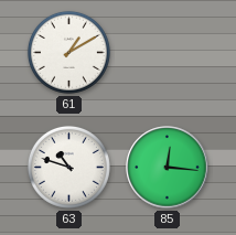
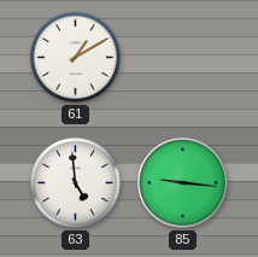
63: 10:48 -> 4:59 (75, 182)
85: 12:16 -> 9:16 (183, 183)
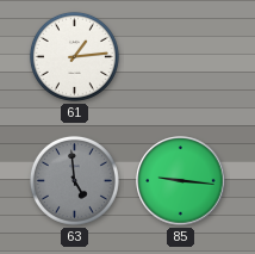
61: 1:10 -> 1:14 (74, 56)
63 dial: white -> grey (74, 180)
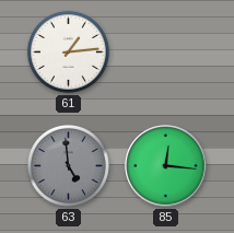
85: 9:16 -> 12:16 (166, 166)
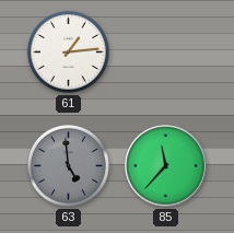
85: 12:16 -> 11:37 (166, 166)
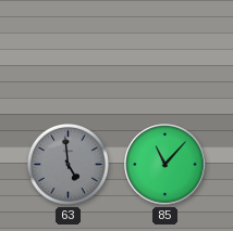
61: 1:14 -> none (68, 51)
85: 11:37 -> 11:07 (165, 165)
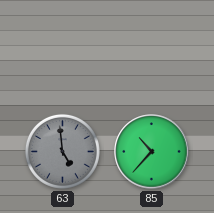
85: 11:07 -> 10:37 (152, 152)
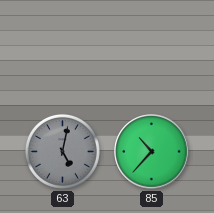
63: 4:59 -> 5:02 (62, 151)
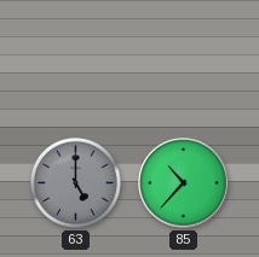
63: 5:02 -> 5:00 (75, 182)
